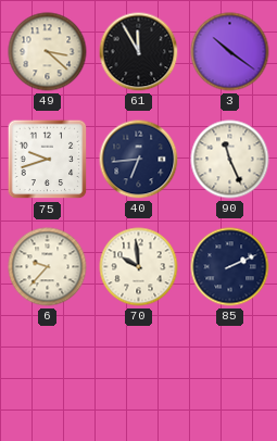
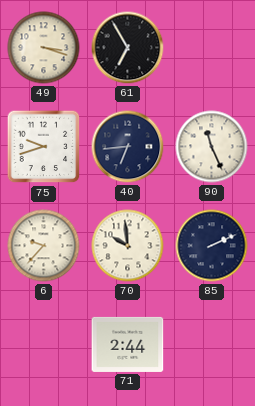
49: 3:22 -> 3:18 (44, 48)
61: 11:55 -> 6:55 (128, 48)
3: 10:21 -> none (230, 52)
71: none -> 2:44 (128, 344)
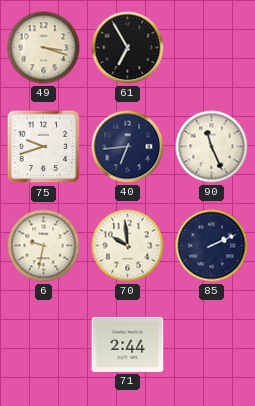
6: 9:37 -> 9:32 (44, 246)
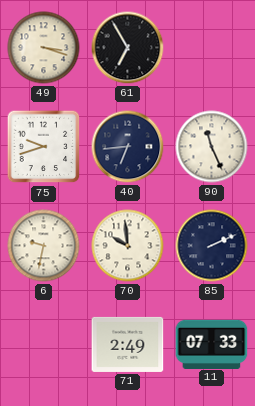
71: 2:44 -> 2:49 (128, 344)
11: none -> 07:33 (212, 344)
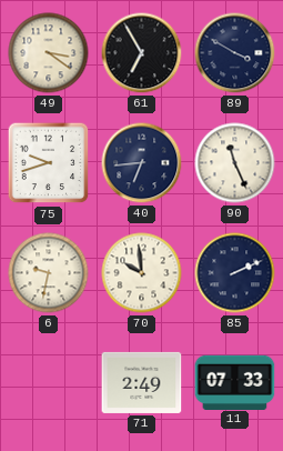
49: 3:18 -> 3:21 (49, 53)
89: none -> 3:50 (235, 53)
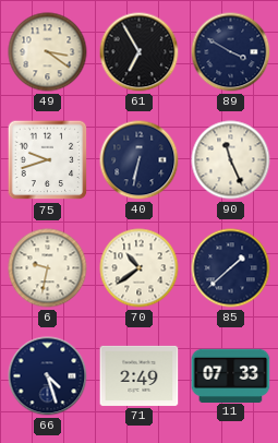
40: 6:44 -> 6:32 (140, 160)
70: 9:59 -> 10:39 (140, 268)
85: 2:11 -> 1:38 (231, 268)
66: none -> 4:27 (48, 376)
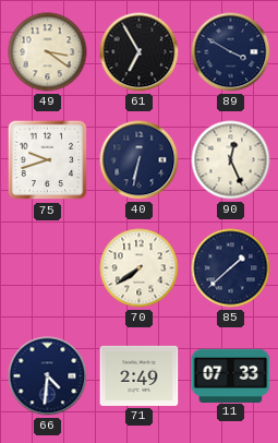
90: 11:26 -> 12:26 (231, 160)
6: 9:32 -> none (48, 268)
70: 10:39 -> 7:39 (140, 268)
66: 4:27 -> 4:31 (48, 376)
